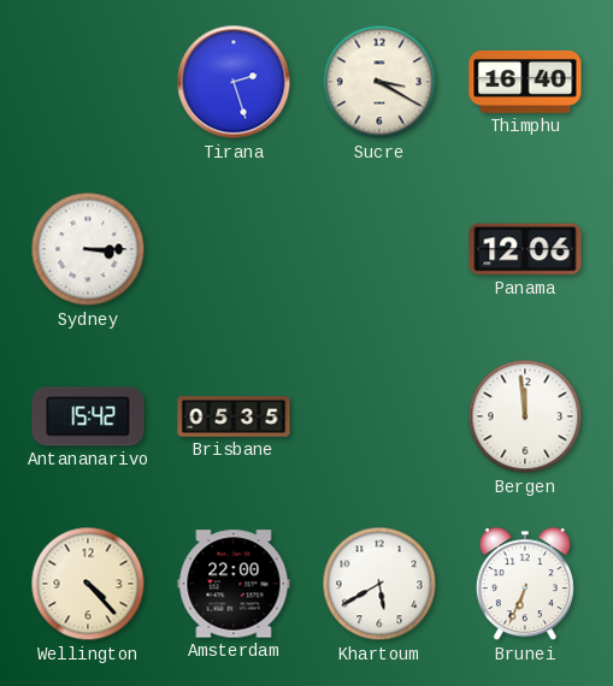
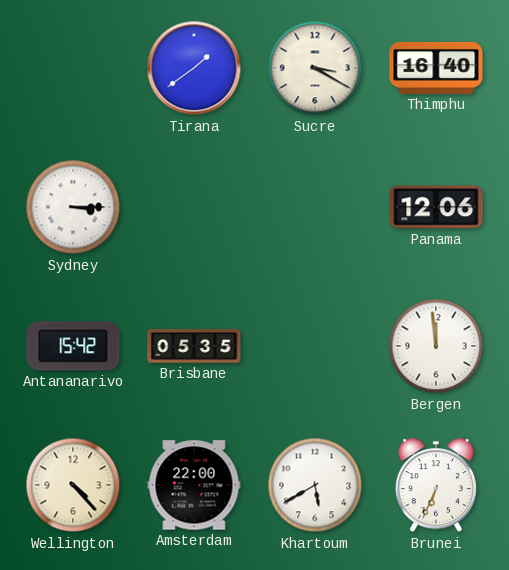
Tirana: 2:27 -> 1:39 (194, 68)
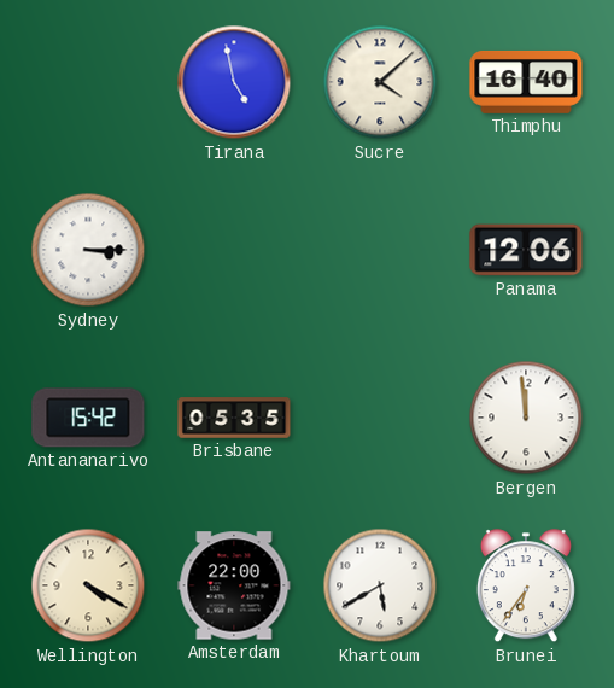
Tirana: 1:39 -> 4:58 (234, 82)
Sucre: 3:20 -> 4:08 (380, 82)
Wellington: 4:23 -> 4:20 (88, 585)
Brunei: 6:34 -> 6:36 (526, 587)
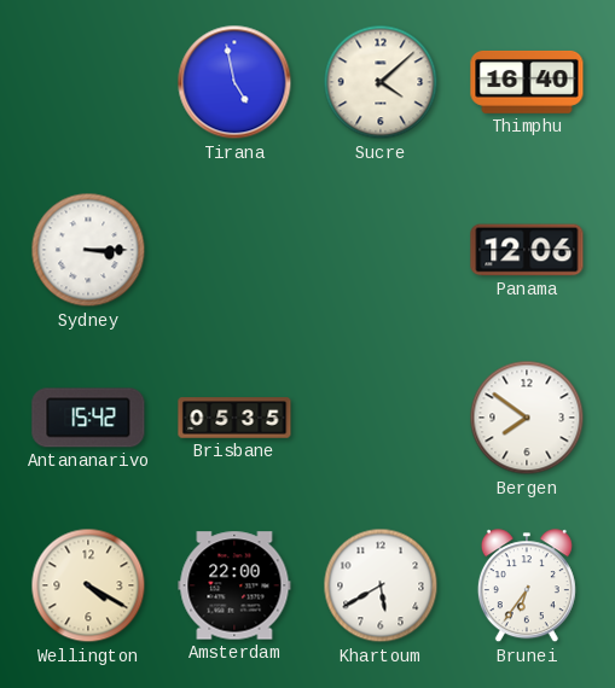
Bergen: 11:59 -> 7:51 (527, 418)
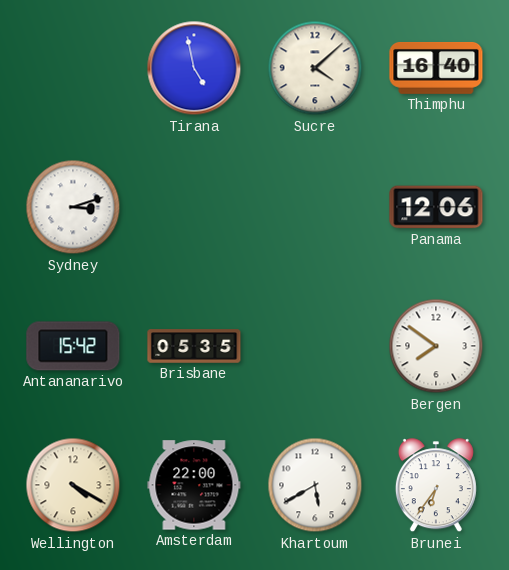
Sydney: 3:15 -> 3:12 (73, 207)
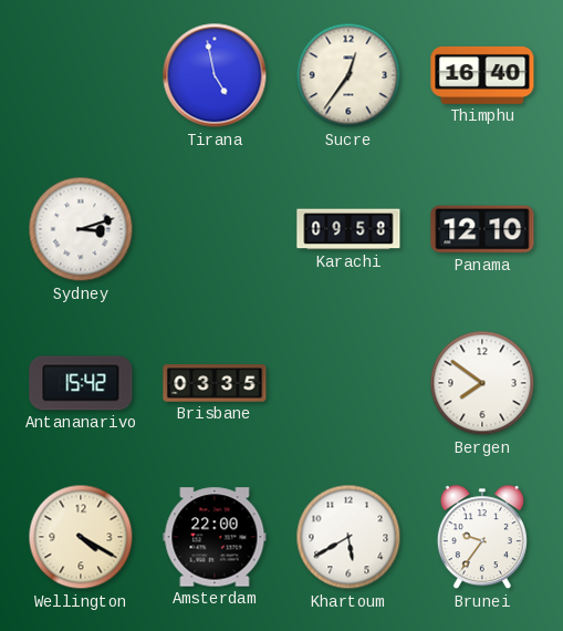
Sucre: 4:08 -> 12:36 (348, 75)
Karachi: none -> 09:58 (348, 229)
Panama: 12:06 -> 12:10 (482, 229)
Brisbane: 05:35 -> 03:35 (215, 383)
Brunei: 6:36 -> 9:36 (482, 538)
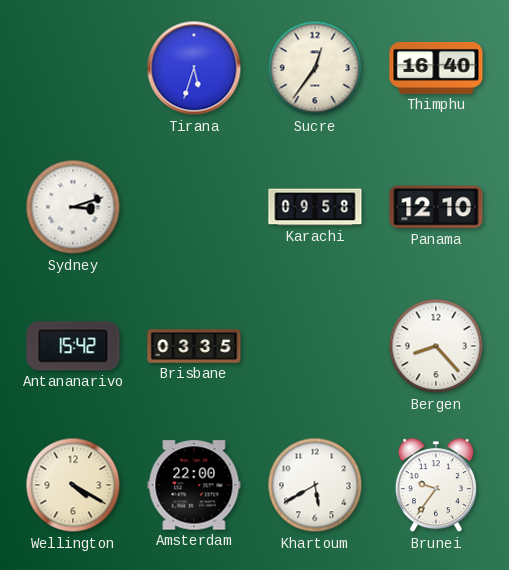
Tirana: 4:58 -> 5:33 (194, 68)
Bergen: 7:51 -> 8:23 (436, 346)
